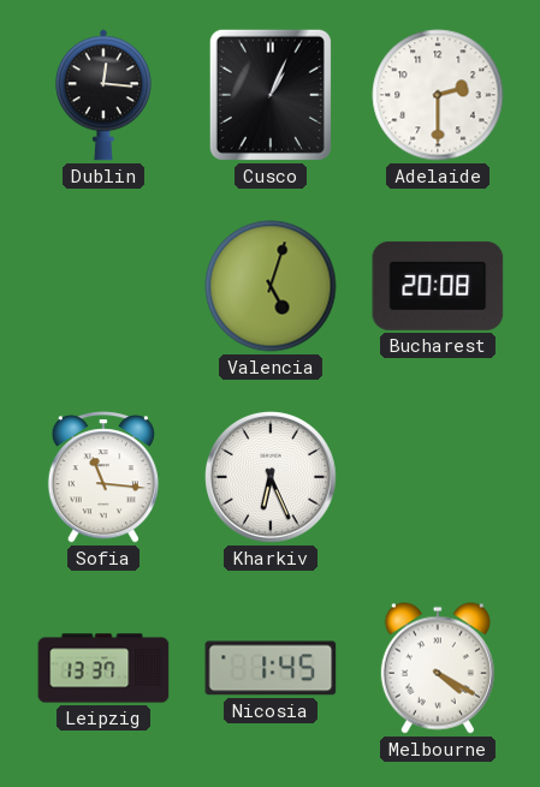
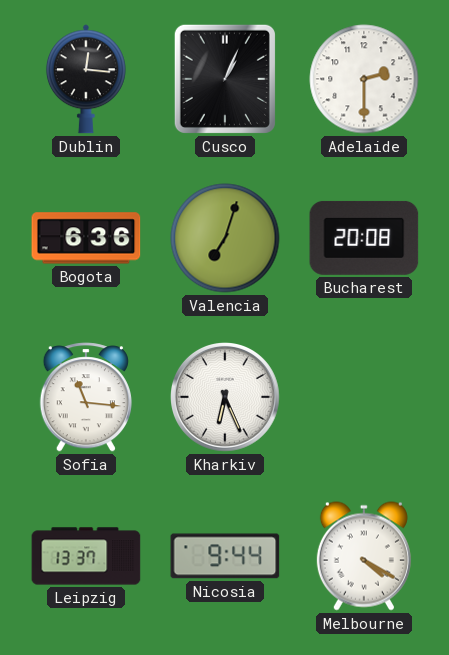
Bogota: none -> 6:36 (86, 238)
Valencia: 5:03 -> 7:03 (225, 238)
Nicosia: 1:45 -> 9:44 (225, 556)
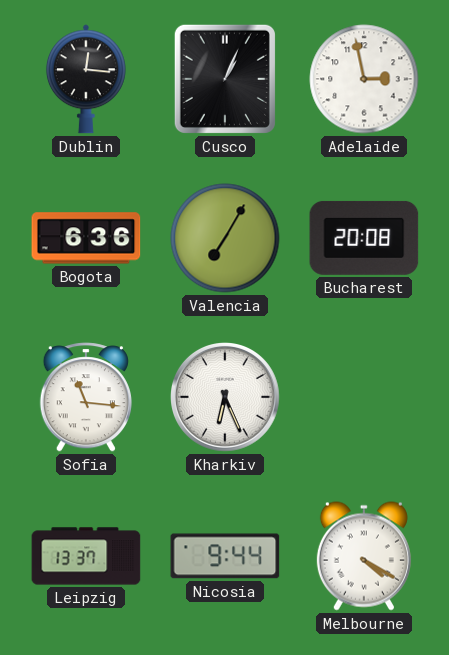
Adelaide: 2:30 -> 2:58 (364, 79)
Valencia: 7:03 -> 7:05 (225, 238)
